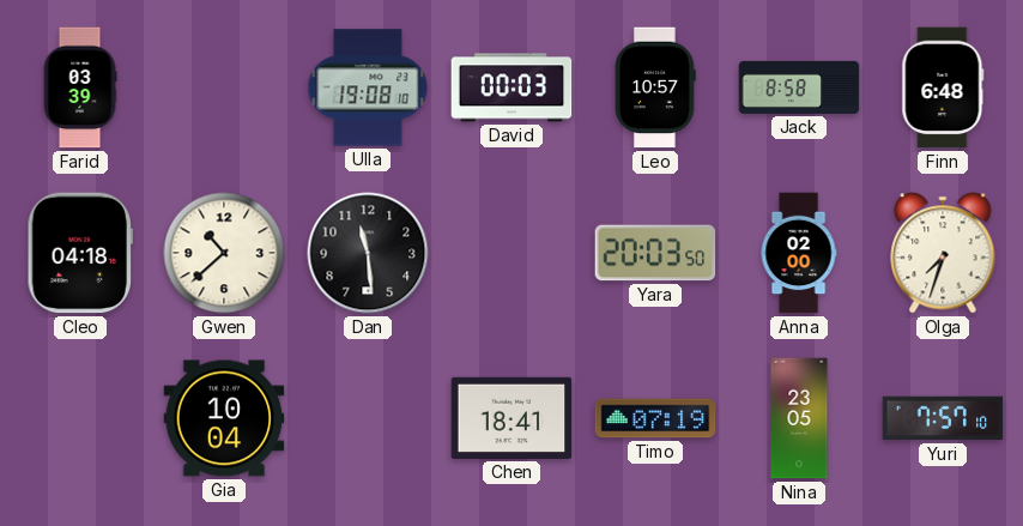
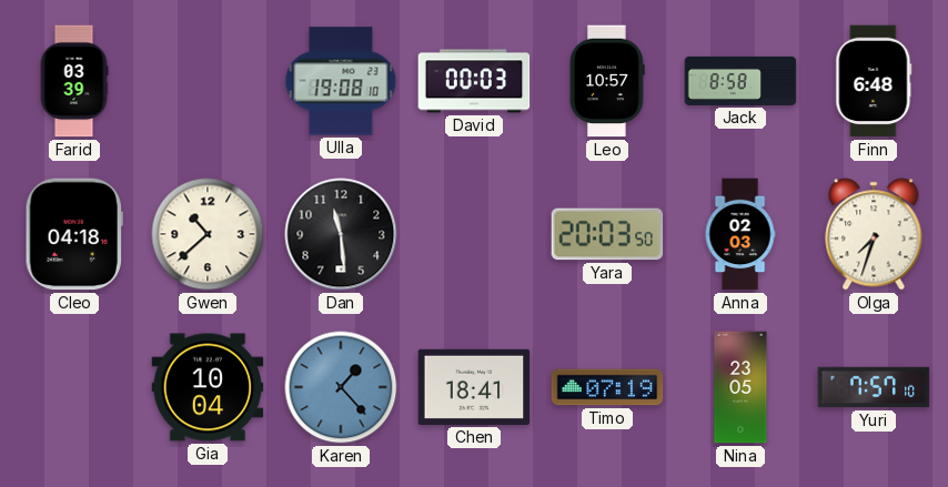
Anna: 02:00 -> 02:03 (740, 234)
Karen: none -> 1:23 (341, 387)
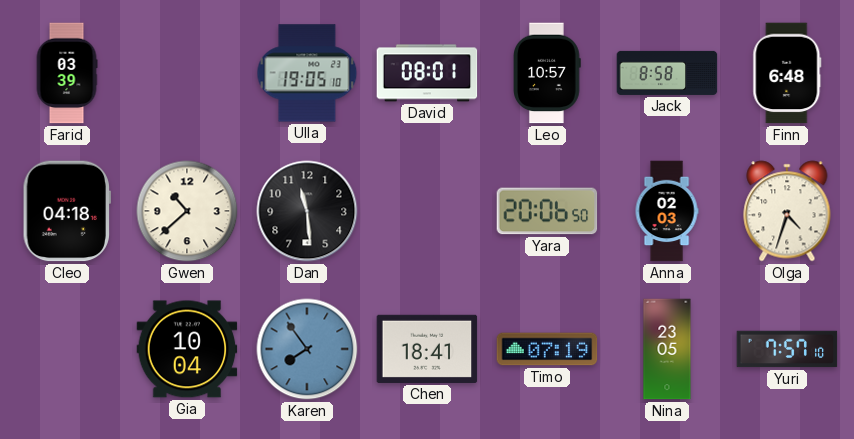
Ulla: 19:08 -> 19:05 (307, 73)
David: 00:03 -> 08:01 (427, 73)
Yara: 20:03 -> 20:06 (547, 211)
Olga: 7:33 -> 4:33 (787, 211)
Karen: 1:23 -> 7:54 (307, 349)
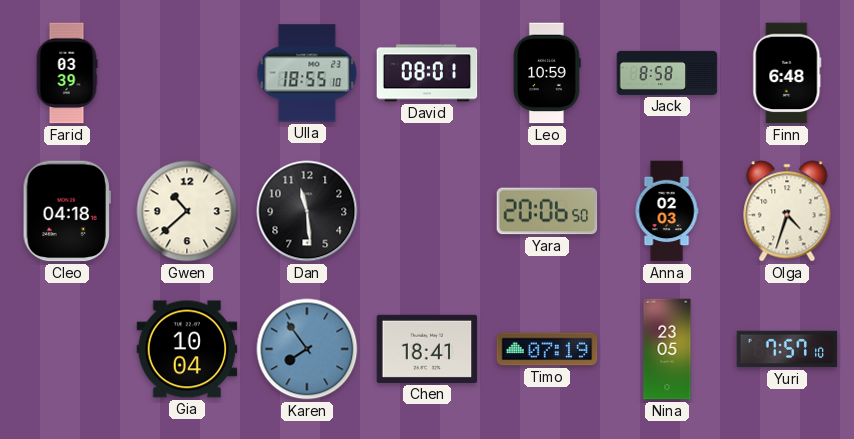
Ulla: 19:05 -> 18:55 (307, 73)
Leo: 10:57 -> 10:59 (547, 73)
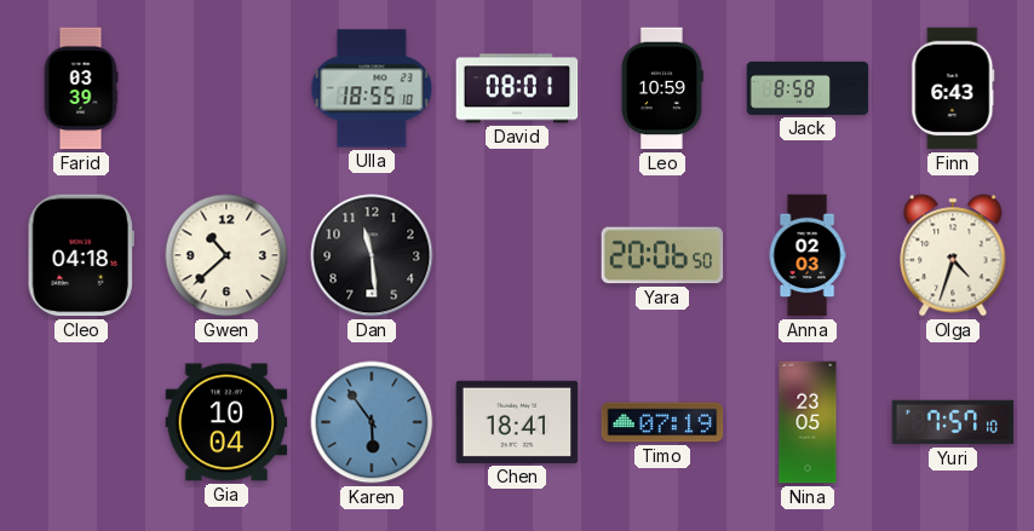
Finn: 6:48 -> 6:43 (953, 88)
Karen: 7:54 -> 5:54 (372, 422)
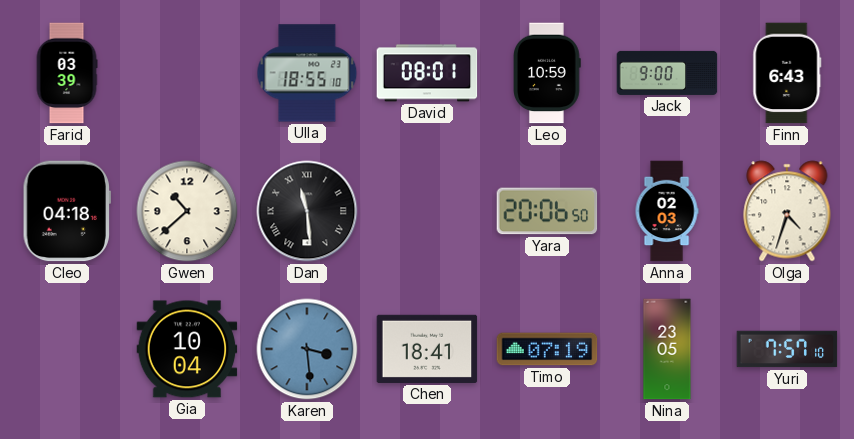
Jack: 8:58 -> 9:00 (667, 73)
Dan numerals: Arabic -> Roman (307, 211)
Karen: 5:54 -> 3:29 (307, 349)
